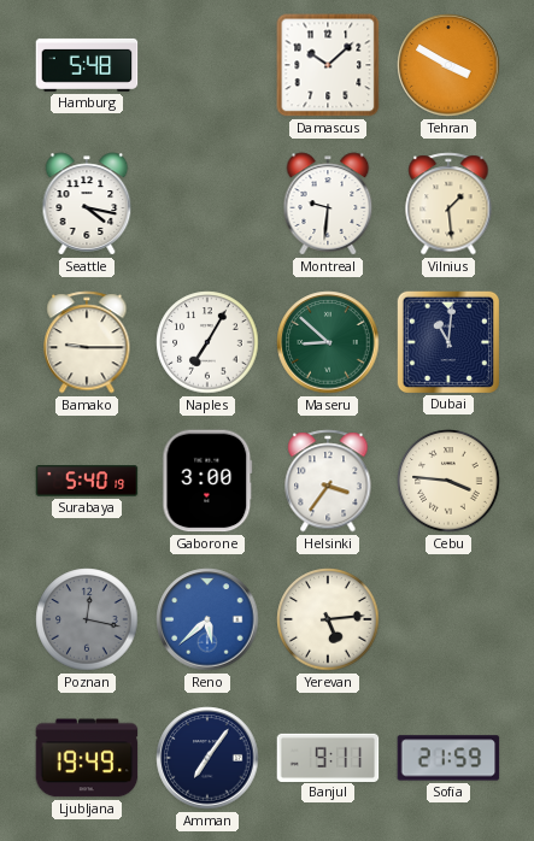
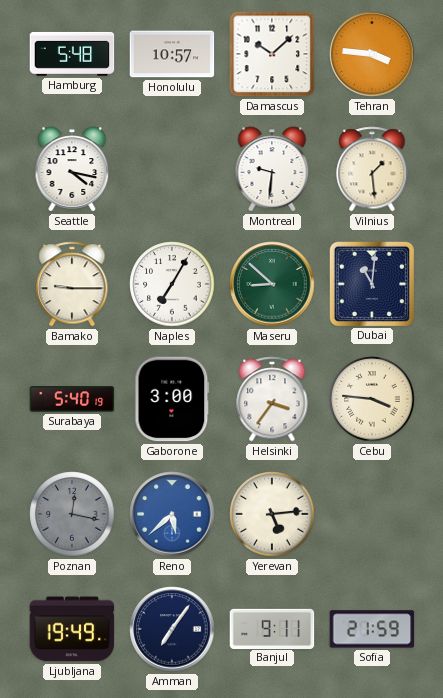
Honolulu: none -> 10:57 (172, 54)
Tehran: 3:50 -> 3:46 (372, 54)
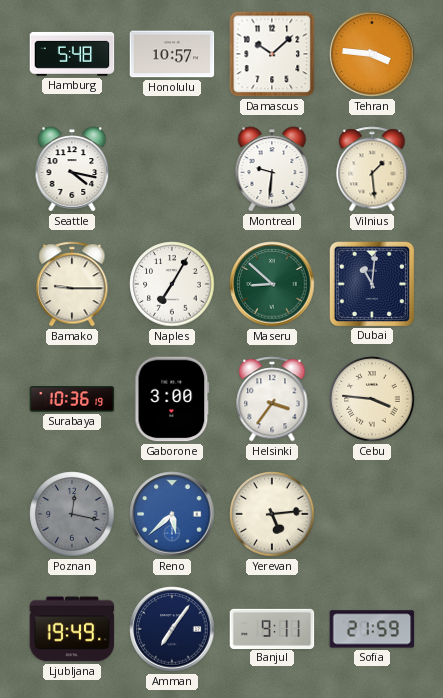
Surabaya: 5:40 -> 10:36 (72, 399)
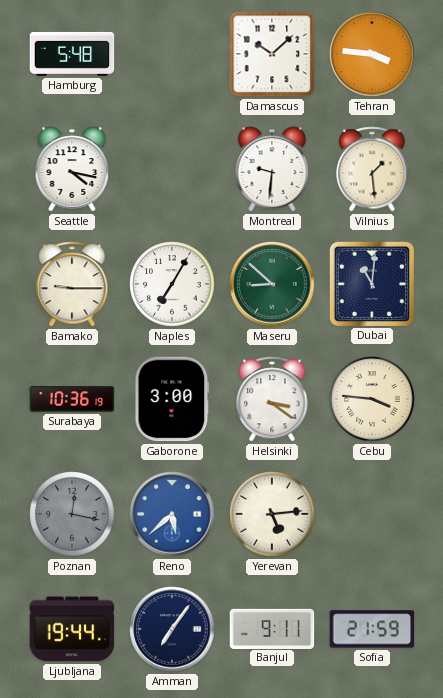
Honolulu: 10:57 -> none (172, 54)
Helsinki: 3:36 -> 3:21 (272, 399)
Ljubljana: 19:49 -> 19:44 (72, 629)
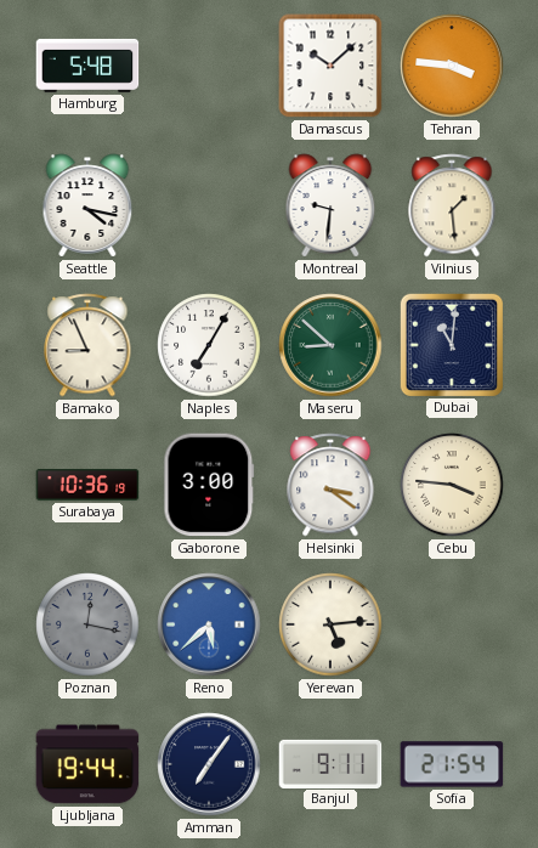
Bamako: 9:15 -> 8:56 (87, 345)
Sofia: 21:59 -> 21:54 (452, 764)
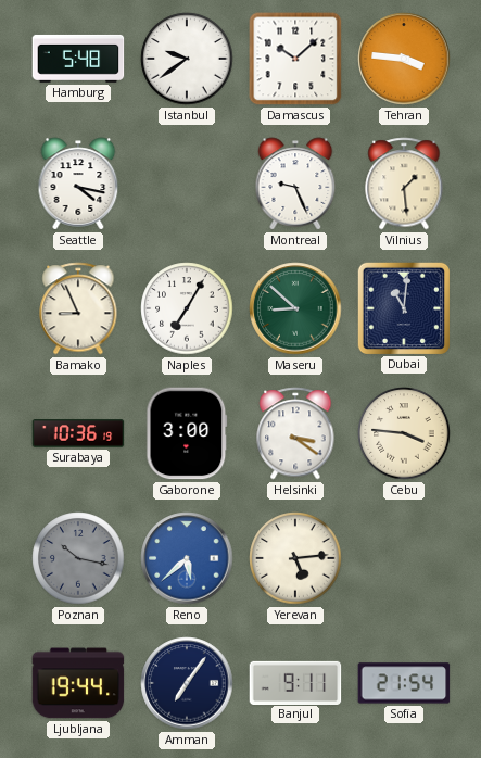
Istanbul: none -> 9:39 (187, 59)
Montreal: 9:31 -> 9:26 (295, 184)
Poznan: 12:17 -> 10:17 (78, 558)
